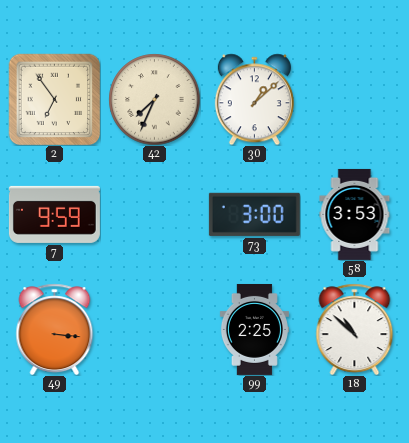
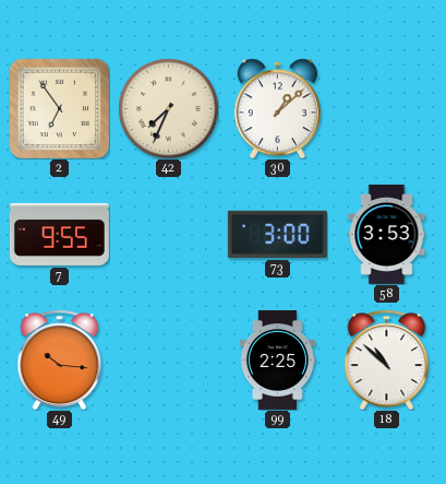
7: 9:59 -> 9:55 (59, 234)
49: 3:16 -> 10:16 (60, 359)
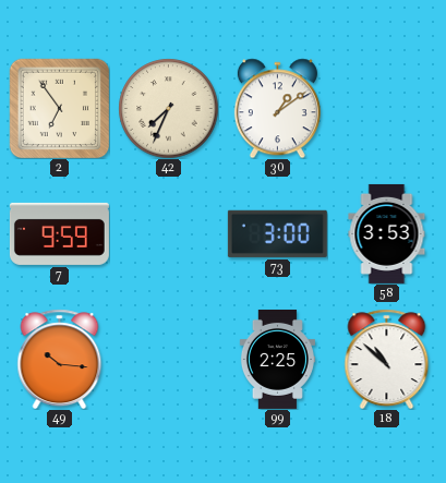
30: 1:08 -> 1:09 (277, 108)
7: 9:55 -> 9:59 (59, 233)
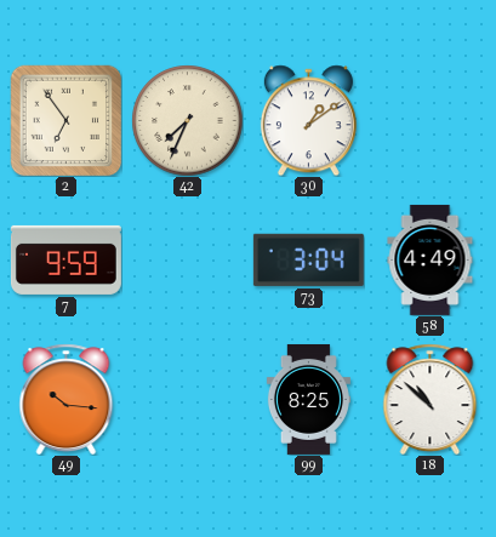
73: 3:00 -> 3:04 (308, 259)
58: 3:53 -> 4:49 (431, 259)
99: 2:25 -> 8:25 (308, 399)
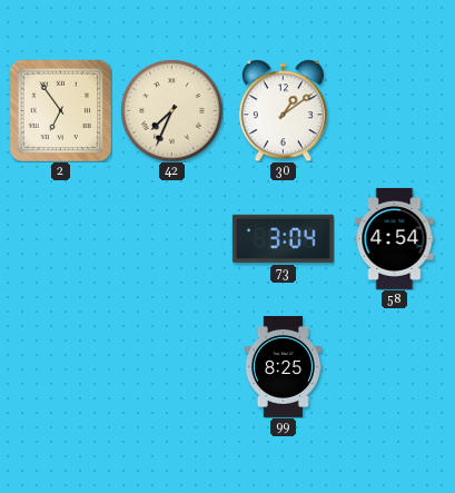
7: 9:59 -> none (65, 259)
58: 4:49 -> 4:54 (395, 238)
49: 10:16 -> none (67, 399)
18: 10:52 -> none (431, 399)
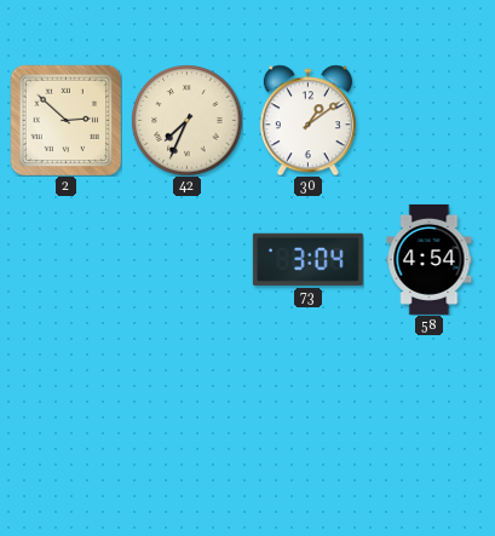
2: 6:54 -> 2:52 (65, 120)
99: 8:25 -> none (283, 366)
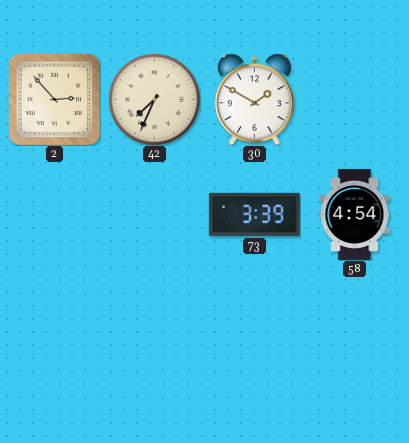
2: 2:52 -> 2:53 (54, 99)
30: 1:09 -> 1:50 (254, 99)
73: 3:04 -> 3:39 (254, 214)
